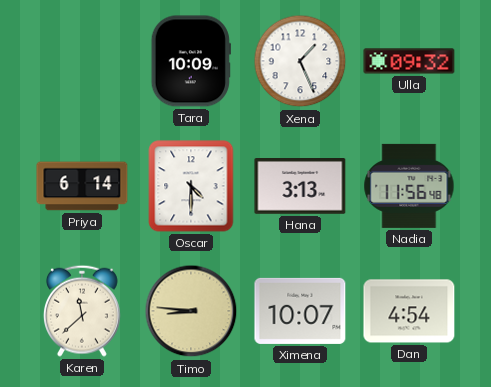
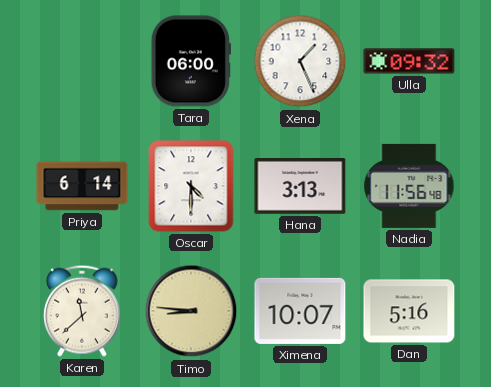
Tara: 10:09 -> 06:00 (191, 61)
Dan: 4:54 -> 5:16 (409, 311)
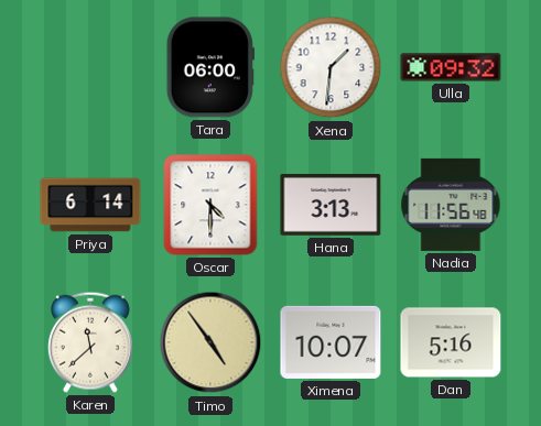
Xena: 1:26 -> 1:31 (331, 67)
Timo: 8:46 -> 4:54 (210, 342)
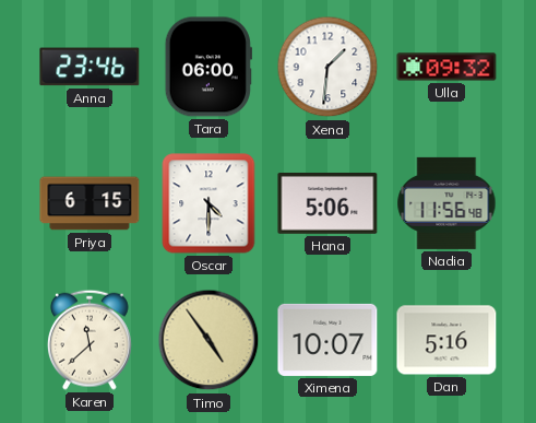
Anna: none -> 23:46 (90, 67)
Priya: 6:14 -> 6:15 (90, 203)
Hana: 3:13 -> 5:06 (327, 204)
